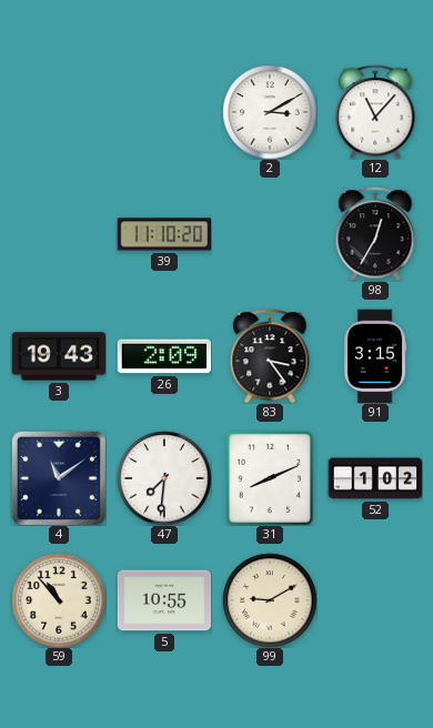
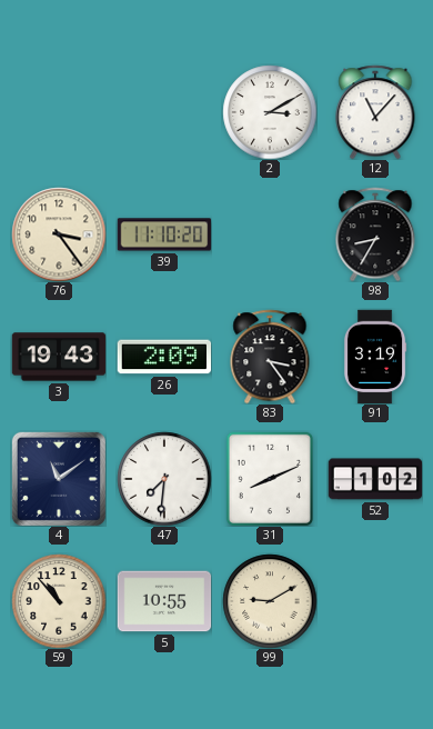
76: none -> 3:24 (59, 234)
98: 12:35 -> 8:35 (375, 234)
91: 3:15 -> 3:19 (375, 357)
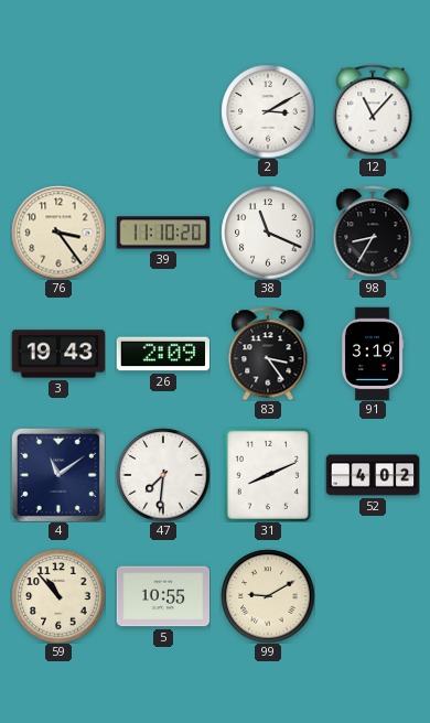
38: none -> 11:19 (268, 233)
52: 1:02 -> 4:02 (373, 475)
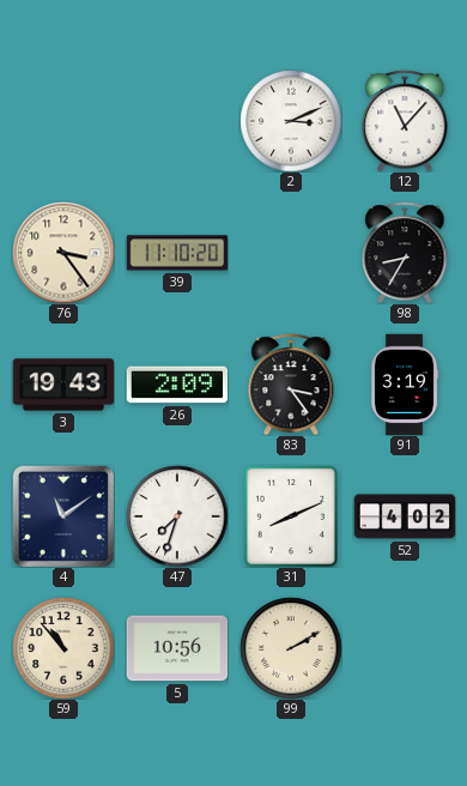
2: 3:10 -> 3:11 (291, 121)
38: 11:19 -> none (268, 233)
47: 7:31 -> 7:33 (177, 516)
5: 10:55 -> 10:56 (177, 648)
99: 9:10 -> 2:10 (291, 648)
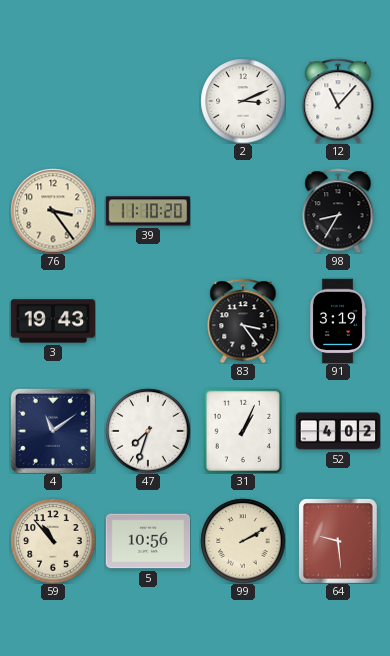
26: 2:09 -> none (177, 385)
31: 8:11 -> 1:04 (243, 431)
64: none -> 9:29 (339, 541)
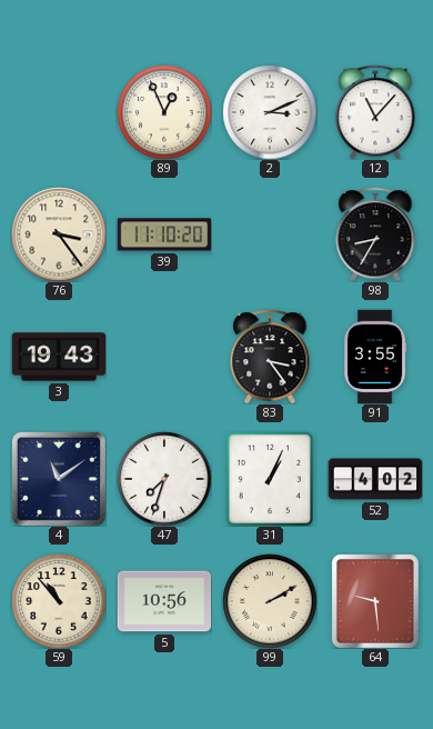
89: none -> 12:56 (164, 112)
91: 3:19 -> 3:55 (375, 357)
